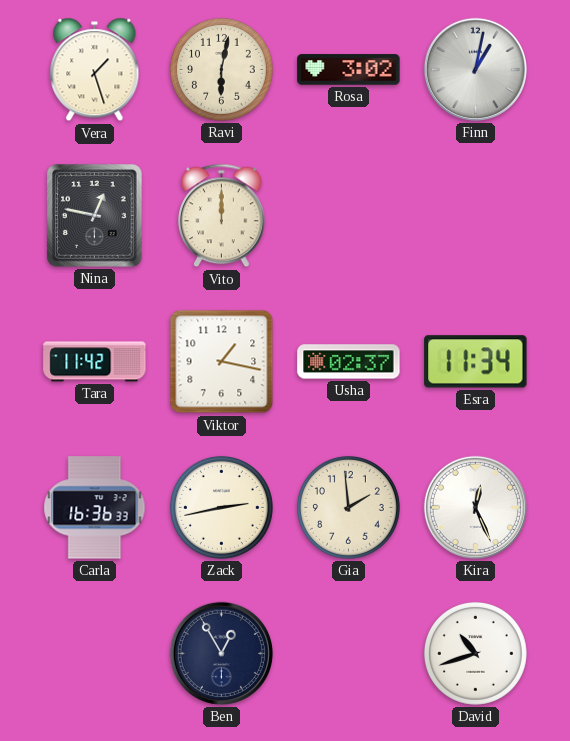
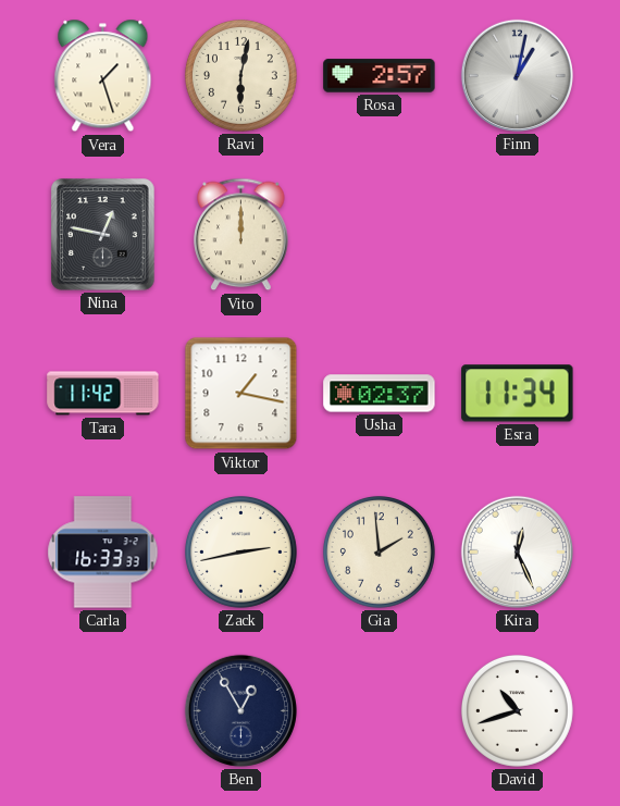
Rosa: 3:02 -> 2:57 (380, 76)
Carla: 16:36 -> 16:33 (103, 553)
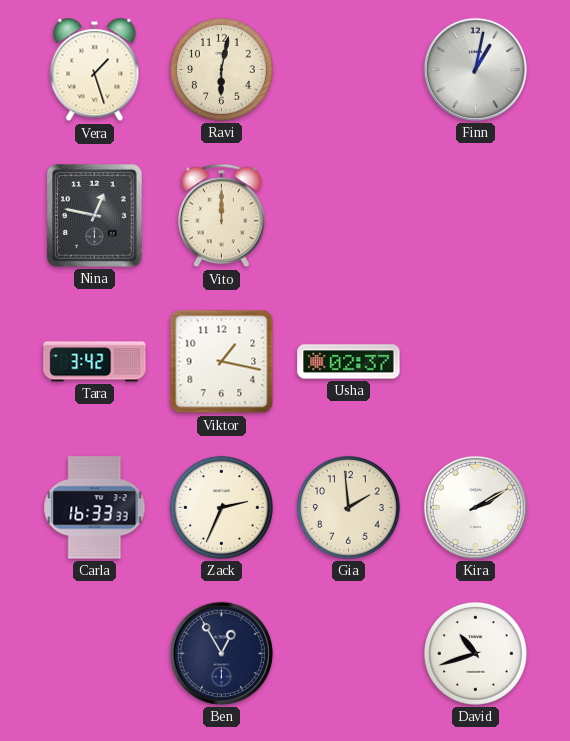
Rosa: 2:57 -> none (380, 76)
Tara: 11:42 -> 3:42 (95, 362)
Esra: 11:34 -> none (518, 394)
Zack: 2:43 -> 2:34 (221, 507)
Kira: 12:26 -> 2:10 (475, 507)
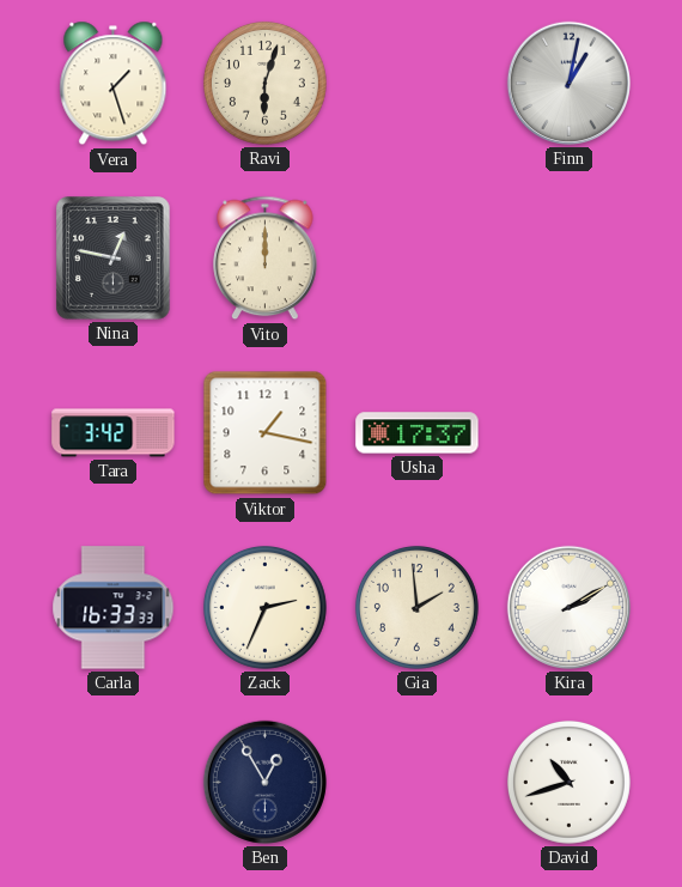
Ravi: 6:02 -> 6:03 (264, 83)
Usha: 02:37 -> 17:37 (418, 433)
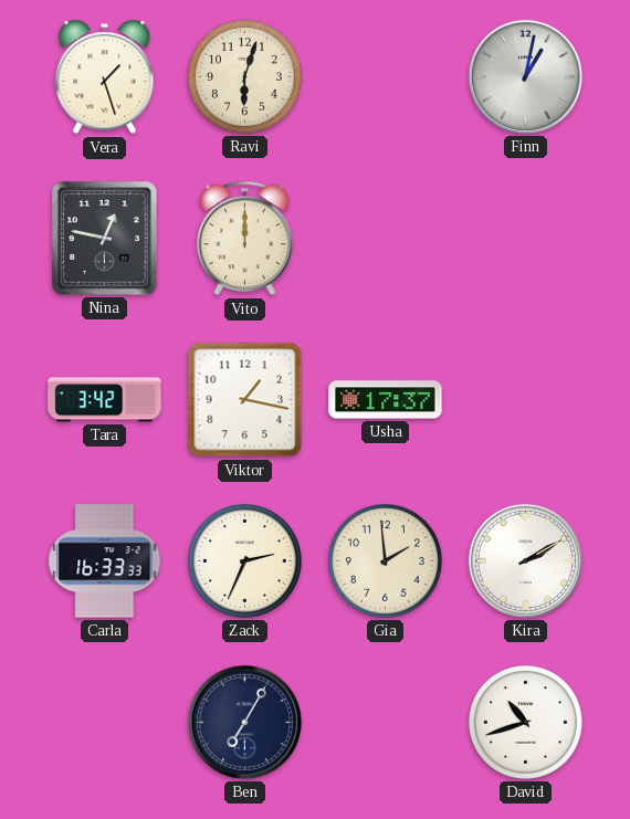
Ben: 12:55 -> 7:05 (244, 722)
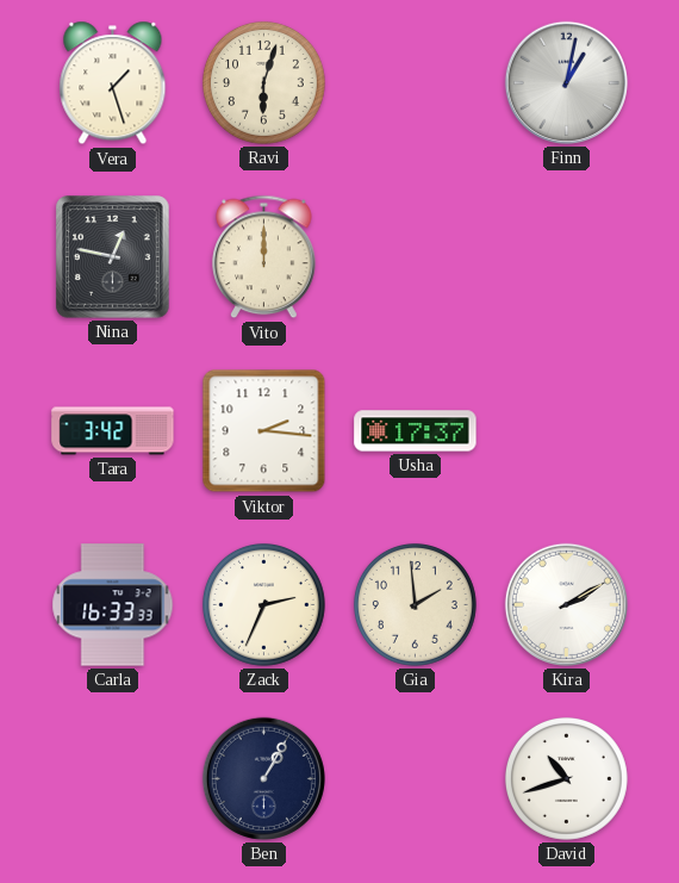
Viktor: 1:17 -> 2:16 (264, 431)
Ben: 7:05 -> 1:05 (263, 778)
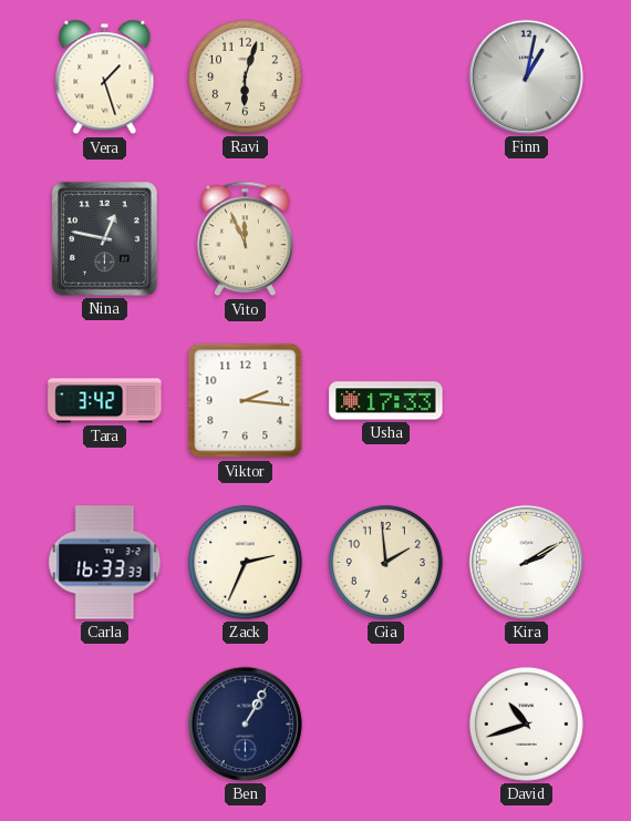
Vito: 12:00 -> 11:56 (246, 239)
Usha: 17:37 -> 17:33 (386, 401)
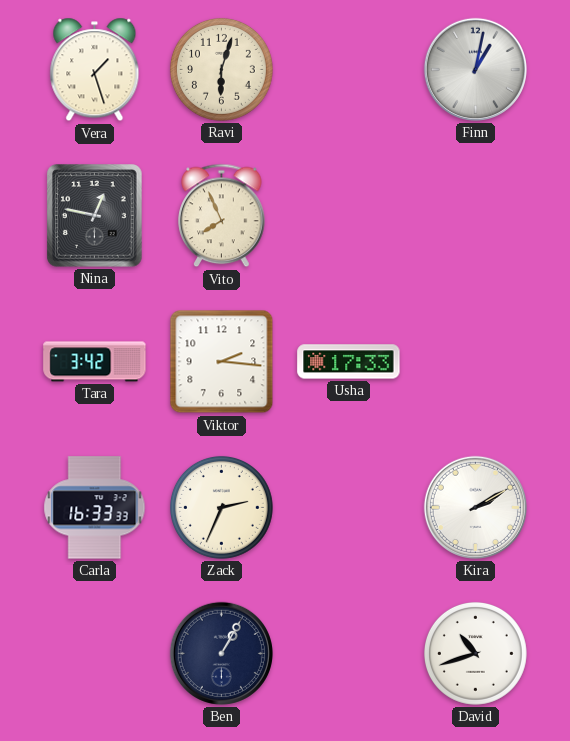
Vito: 11:56 -> 7:56 (222, 216)
Gia: 1:59 -> none (385, 562)
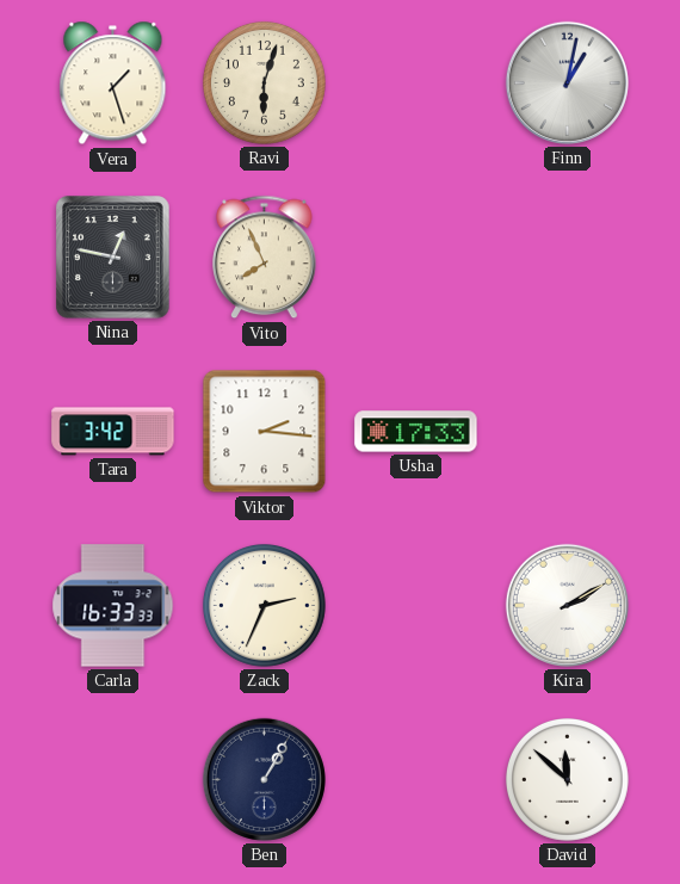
David: 10:42 -> 11:52 (567, 779)
